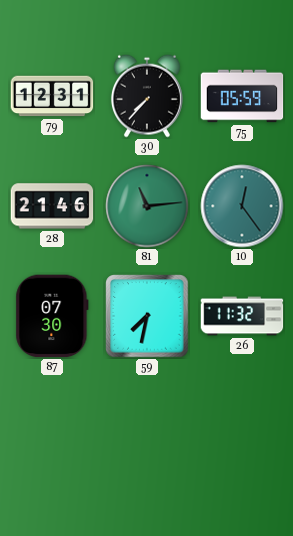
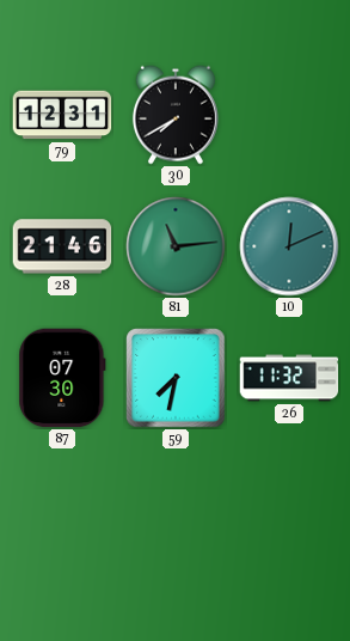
30: 7:37 -> 7:40 (176, 115)
75: 05:59 -> none (242, 96)
10: 12:24 -> 12:11 (289, 246)
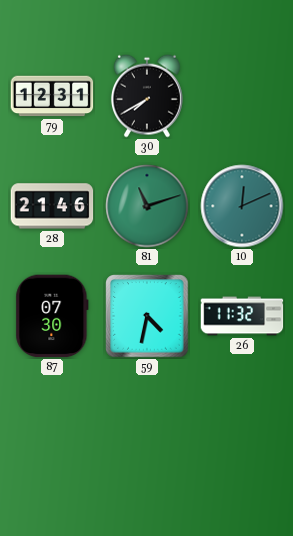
81: 11:14 -> 11:12 (147, 206)
59: 7:32 -> 4:32 (147, 316)
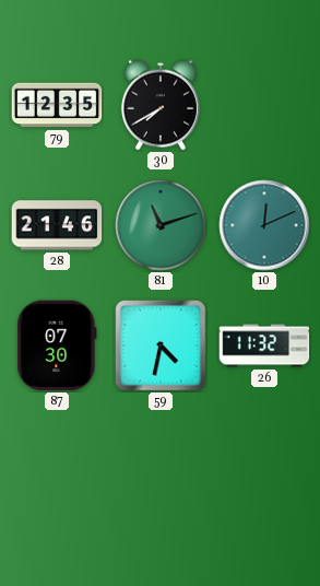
79: 12:31 -> 12:35 (57, 105)
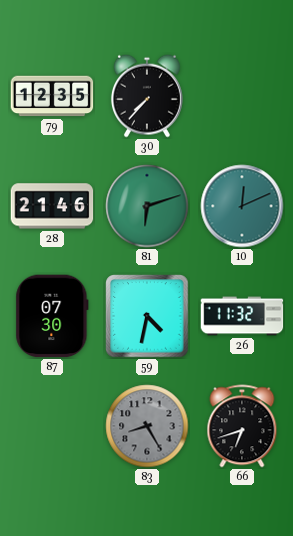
30: 7:40 -> 7:37 (147, 96)
81: 11:12 -> 6:12 (147, 206)
83: none -> 8:25 (147, 426)
66: none -> 6:42 (242, 426)
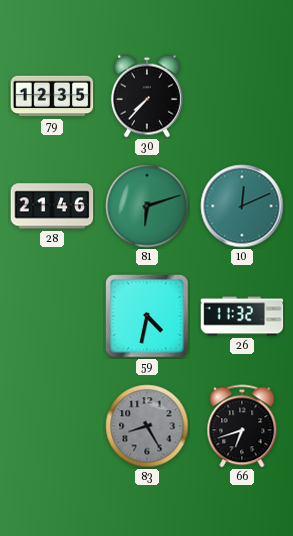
87: 07:30 -> none (52, 316)
